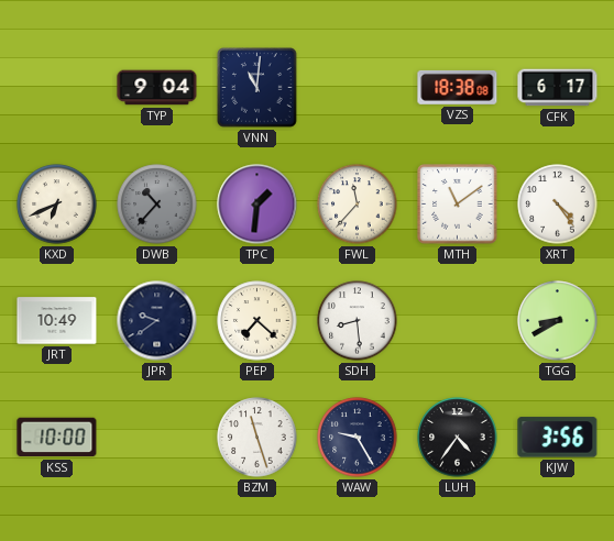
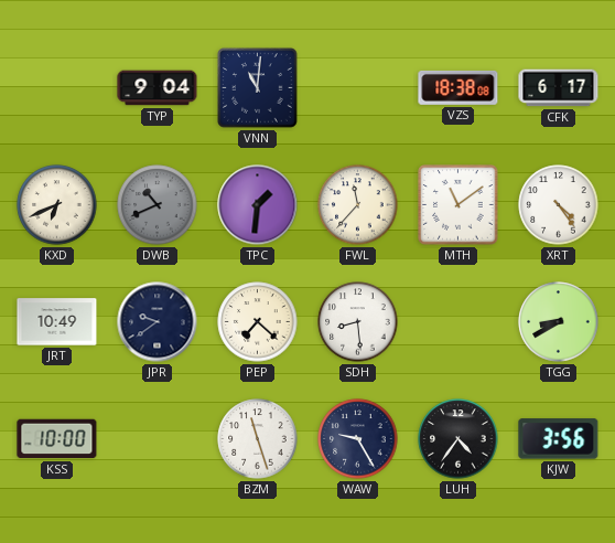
DWB: 10:37 -> 10:41 (158, 205)
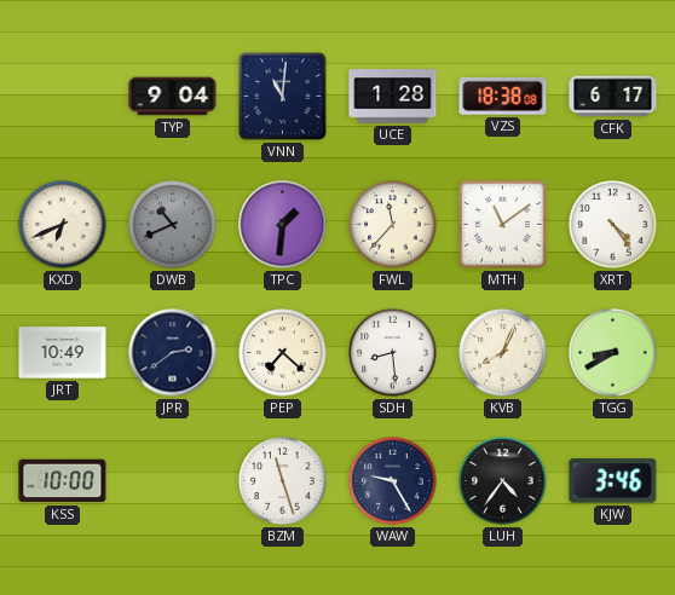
UCE: none -> 1:28 (393, 97)
JPR: 9:39 -> 2:39 (173, 353)
KVB: none -> 8:04 (503, 353)
KJW: 3:56 -> 3:46 (613, 481)
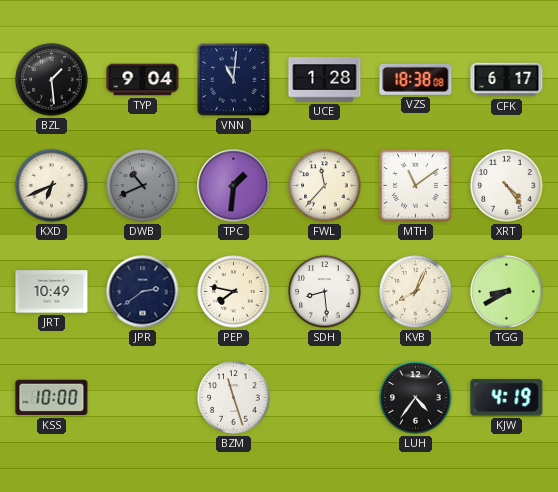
BZL: none -> 1:29 (52, 80)
PEP: 7:22 -> 7:47 (234, 292)
WAW: 9:25 -> none (393, 481)
KJW: 3:46 -> 4:19 (507, 398)
